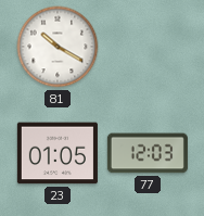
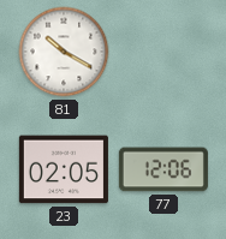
23: 01:05 -> 02:05 (64, 169)
77: 12:03 -> 12:06 (163, 169)
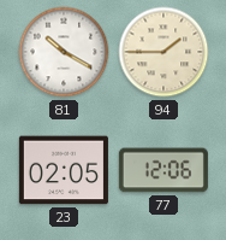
94: none -> 1:45 (163, 52)
